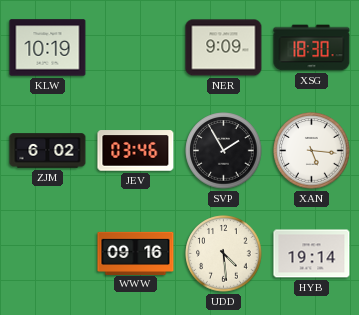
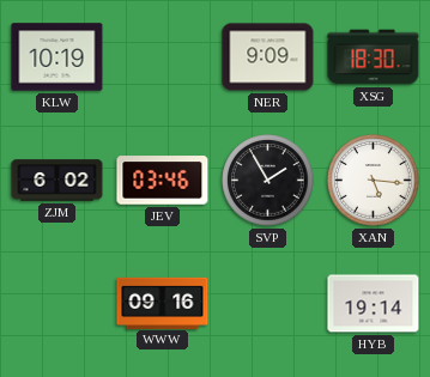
UDD: 4:29 -> none (224, 254)
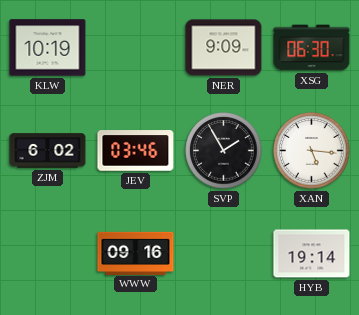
XSG: 18:30 -> 06:30 (312, 48)
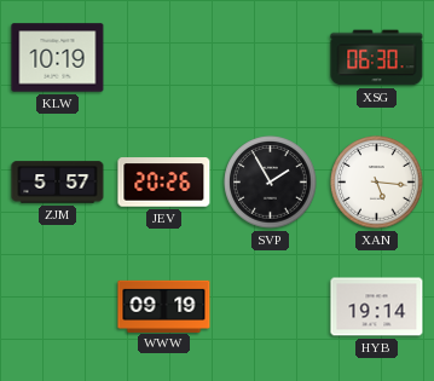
NER: 9:09 -> none (224, 48)
ZJM: 6:02 -> 5:57 (58, 183)
JEV: 03:46 -> 20:26 (164, 183)
WWW: 09:16 -> 09:19 (164, 306)
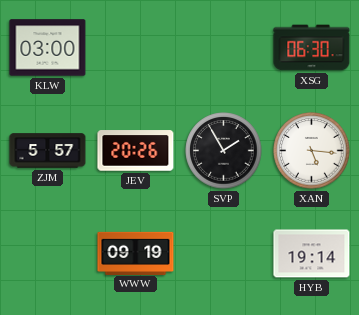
KLW: 10:19 -> 03:00 (48, 48)
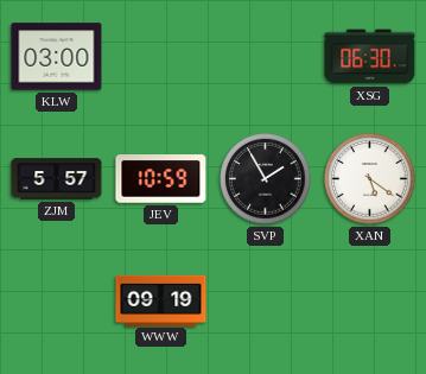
JEV: 20:26 -> 10:59 (161, 179)
XAN: 5:16 -> 5:21 (370, 179)
HYB: 19:14 -> none (312, 254)
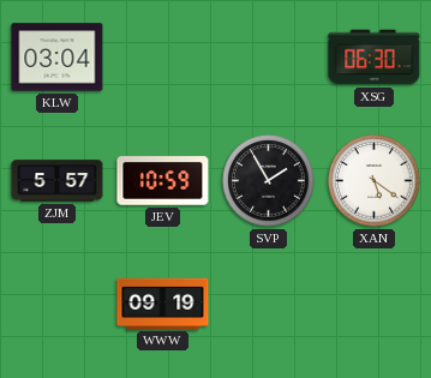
KLW: 03:00 -> 03:04 (58, 58)
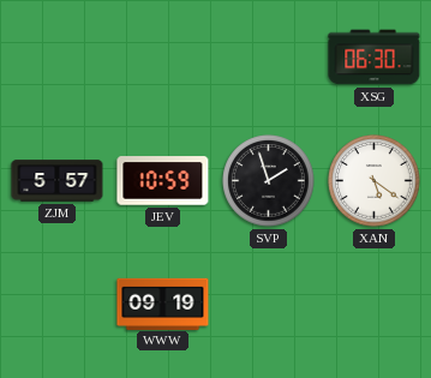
KLW: 03:04 -> none (58, 58)
SVP: 1:55 -> 1:57 (269, 181)
